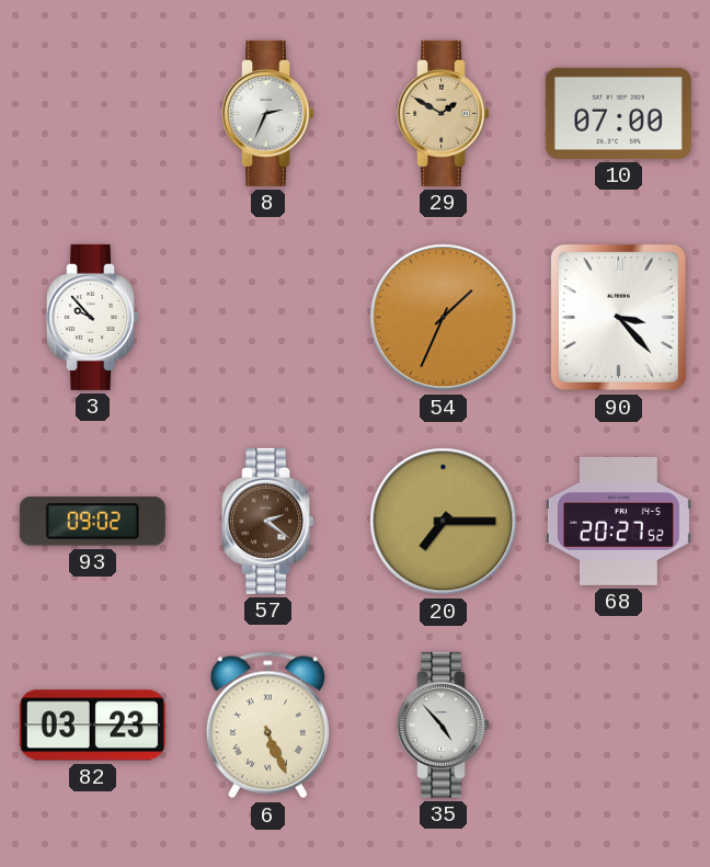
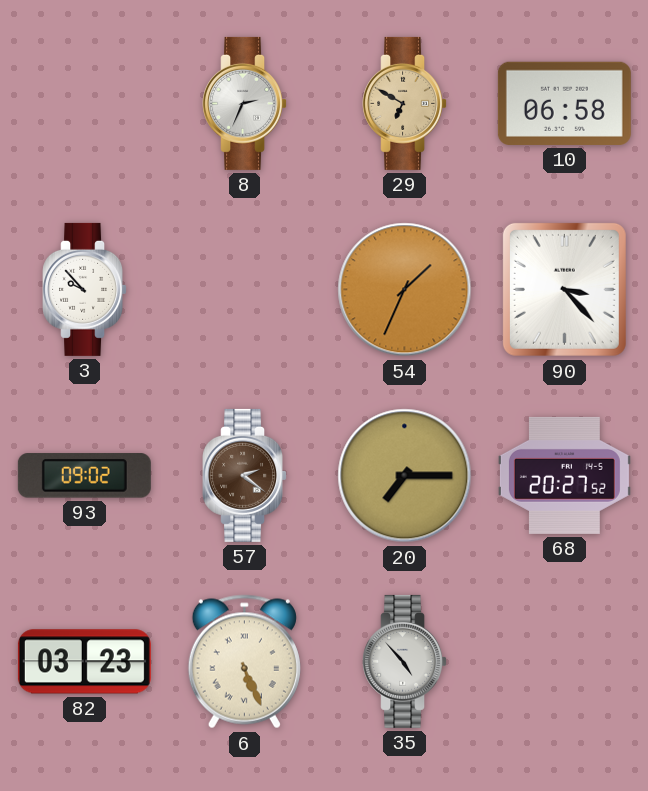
29: 1:50 -> 6:50 (405, 103)
10: 07:00 -> 06:58 (564, 103)
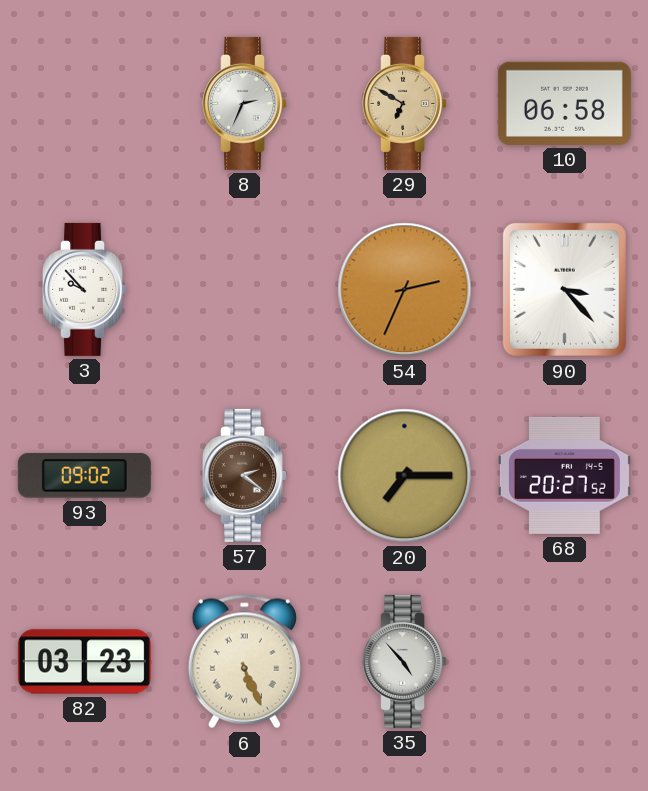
54: 1:34 -> 2:34 (405, 290)
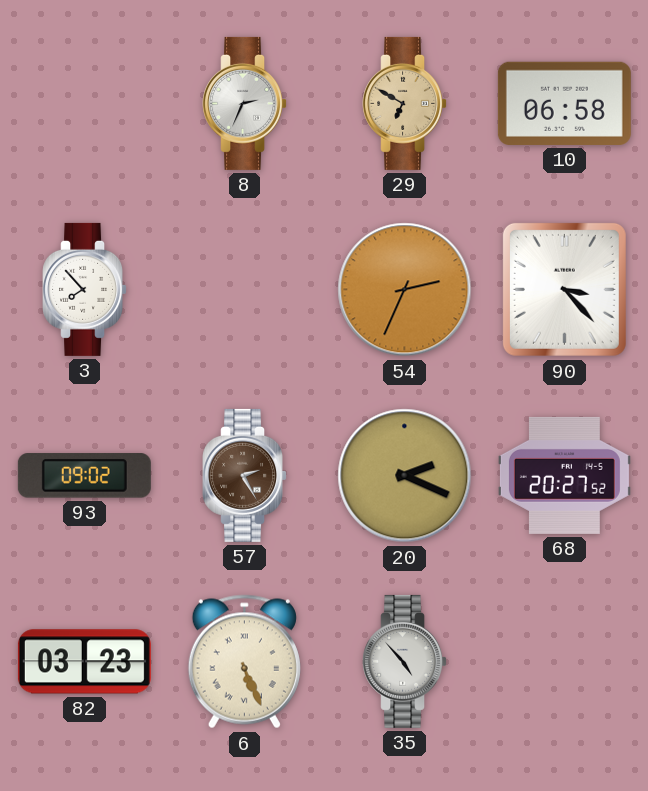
3: 9:53 -> 7:53 (85, 289)
57: 2:21 -> 2:25 (245, 475)
20: 7:15 -> 2:19 (405, 476)
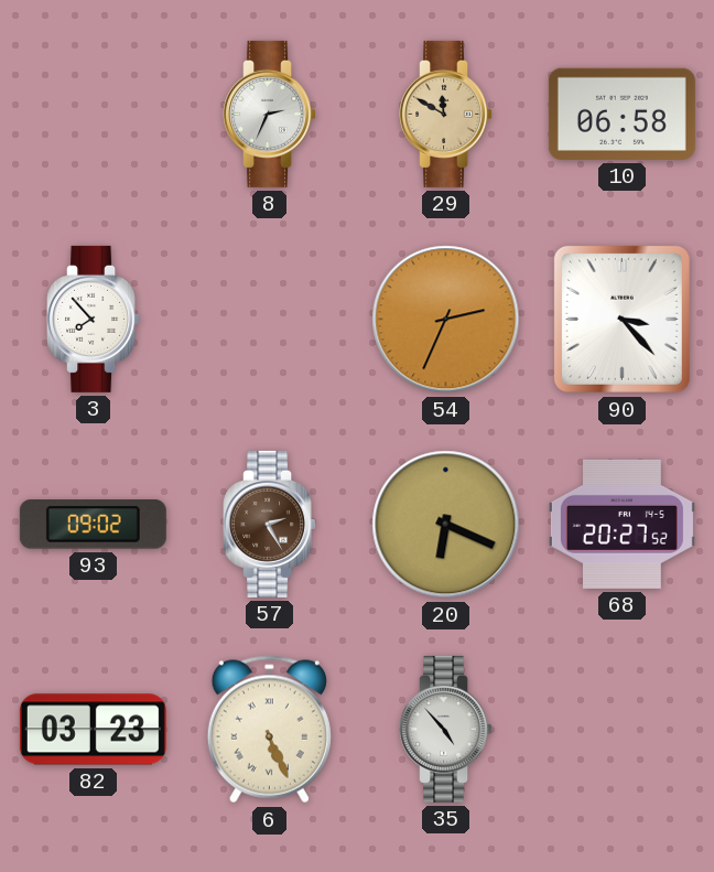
29: 6:50 -> 11:50 (446, 114)
20: 2:19 -> 6:19 (446, 525)
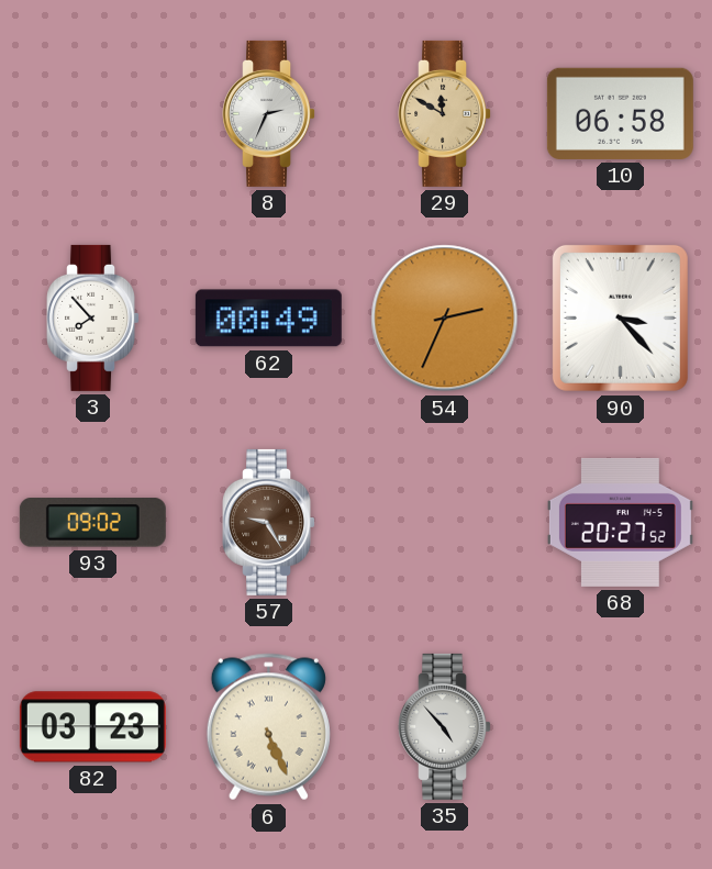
62: none -> 00:49 (268, 319)
57: 2:25 -> 9:25 (269, 522)
20: 6:19 -> none (446, 525)
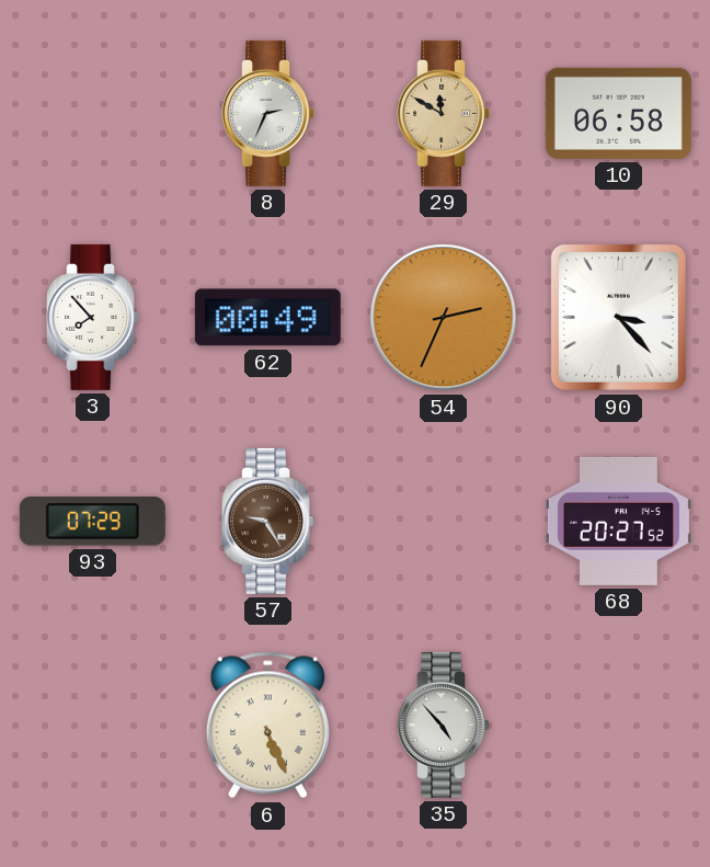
93: 09:02 -> 07:29 (92, 522)
82: 03:23 -> none (92, 727)
